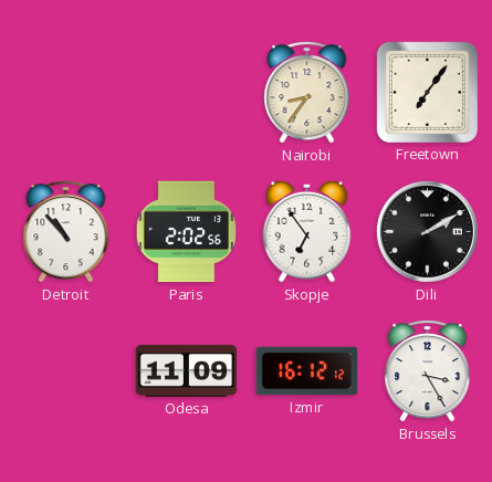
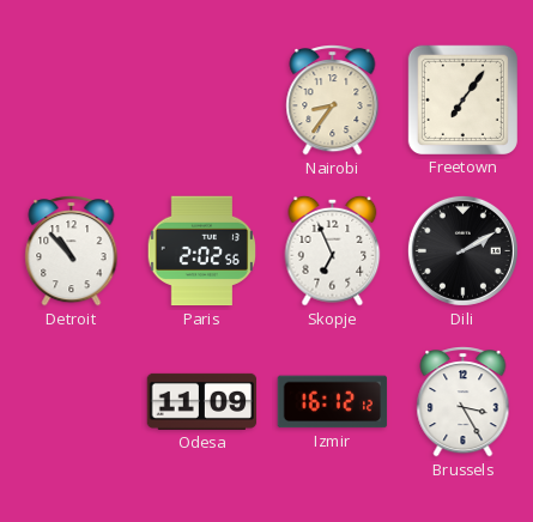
Skopje: 6:54 -> 6:56 (333, 250)
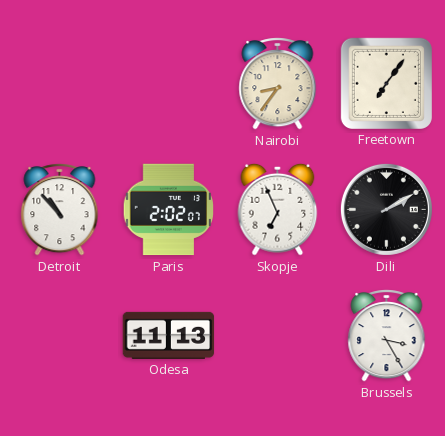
Paris: 2:02:56 -> 2:02:07 (168, 210)
Odesa: 11:09 -> 11:13 (169, 335)
Izmir: 16:12 -> none (333, 402)
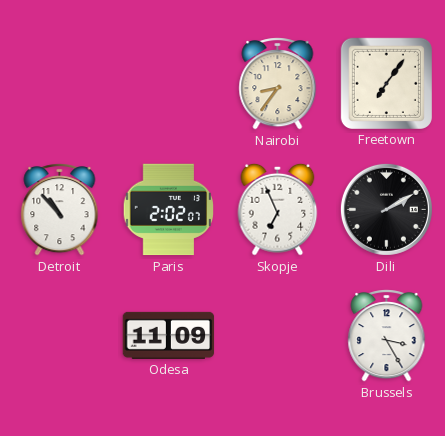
Odesa: 11:13 -> 11:09 (169, 335)
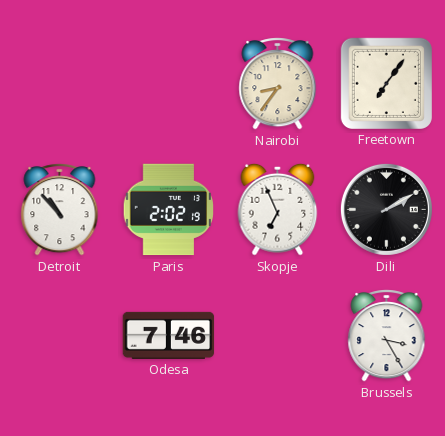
Paris: 2:02:07 -> 2:02:19 (168, 210)
Odesa: 11:09 -> 7:46 (169, 335)
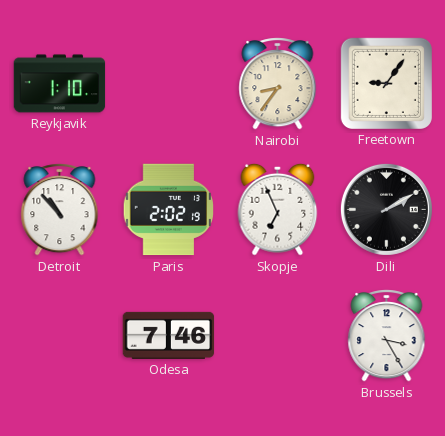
Reykjavik: none -> 1:10 (60, 84)
Freetown: 7:06 -> 9:06 (386, 83)
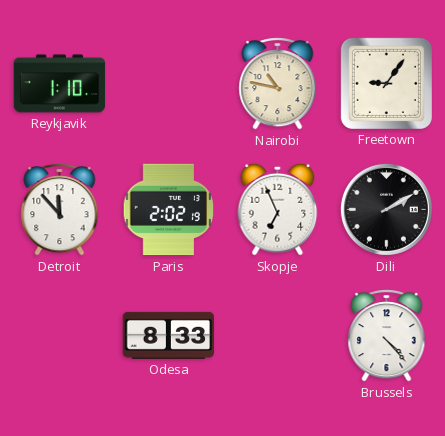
Nairobi: 8:36 -> 10:47 (278, 84)
Detroit: 10:53 -> 11:53 (60, 210)
Odesa: 7:46 -> 8:33 (169, 335)
Brussels: 3:25 -> 4:23 (387, 336)
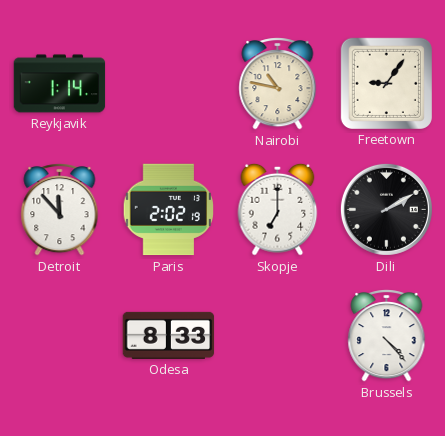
Reykjavik: 1:10 -> 1:14 (60, 84)
Skopje: 6:56 -> 7:00 (278, 209)
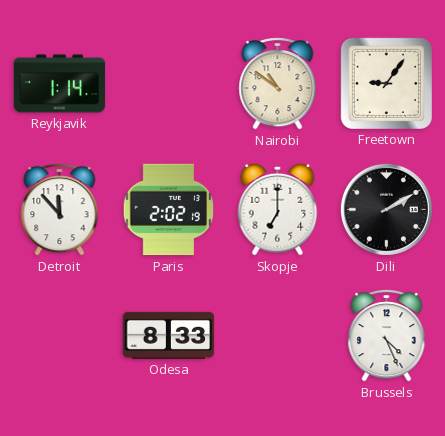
Nairobi: 10:47 -> 10:51 (278, 84)
Brussels: 4:23 -> 4:26 (387, 336)
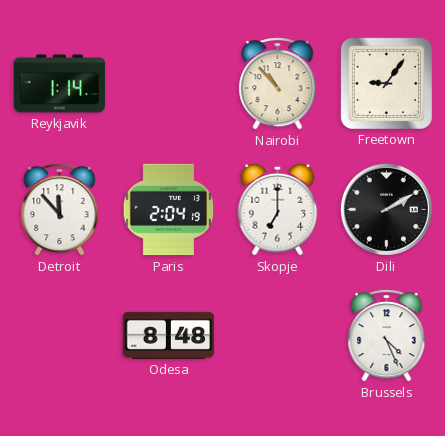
Nairobi: 10:51 -> 10:53 (278, 84)
Paris: 2:02 -> 2:04 (168, 210)
Odesa: 8:33 -> 8:48 (169, 335)
